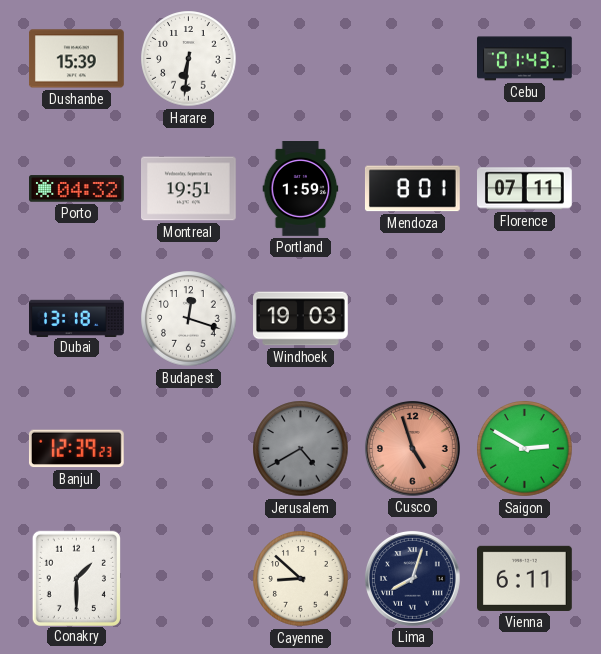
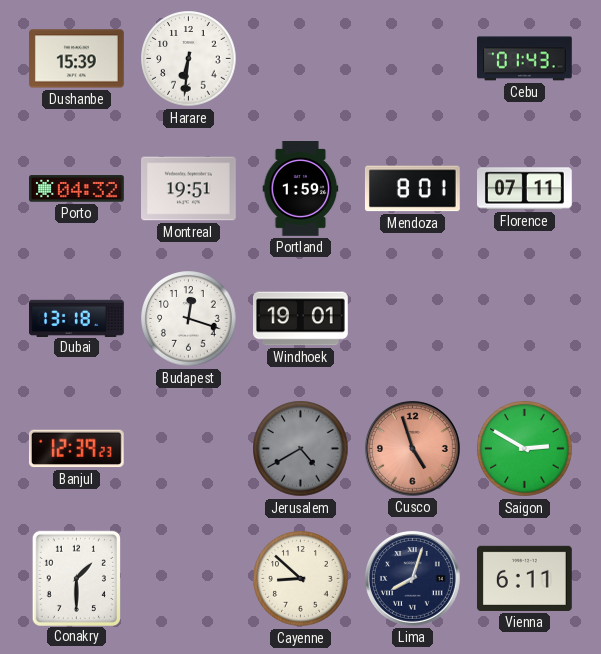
Windhoek: 19:03 -> 19:01 (301, 319)
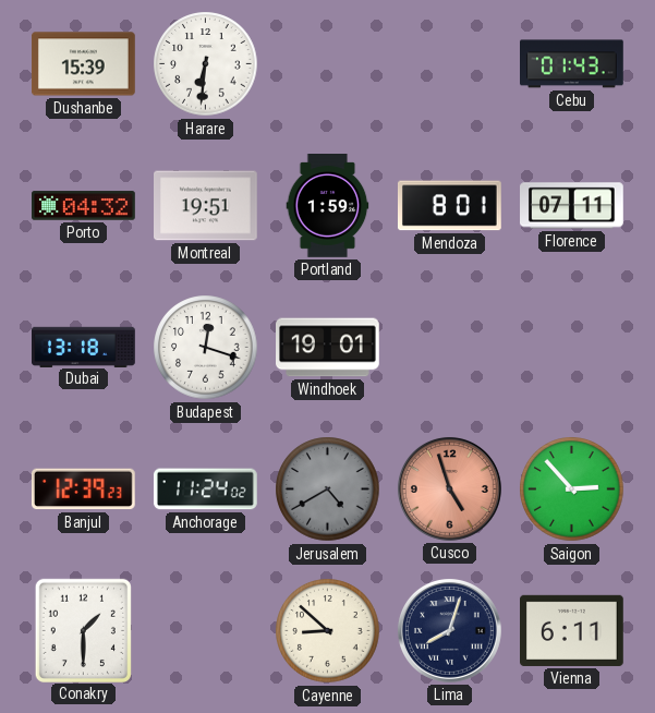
Anchorage: none -> 11:24 (205, 490)
Saigon: 2:50 -> 2:53 (572, 490)
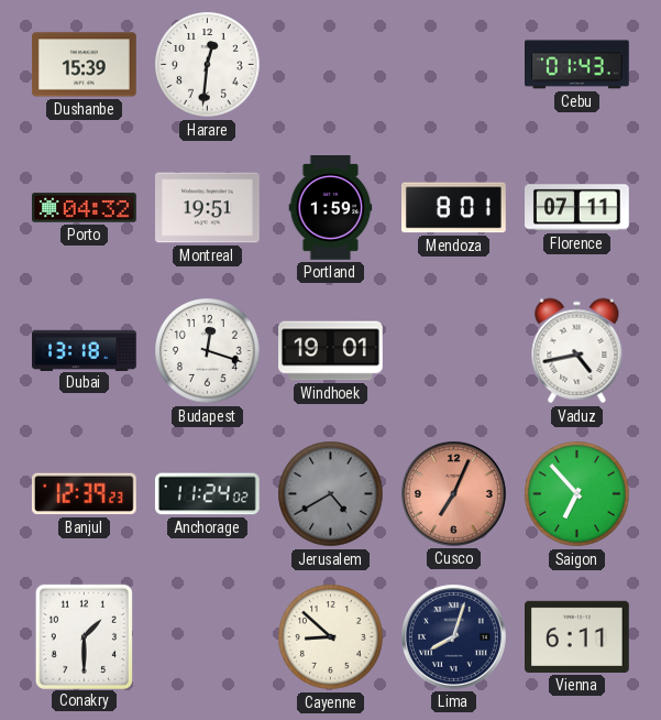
Harare: 6:31 -> 12:31 (208, 65)
Vaduz: none -> 4:43 (577, 351)
Cusco: 4:57 -> 7:04 (453, 493)
Saigon: 2:53 -> 6:53 (577, 494)
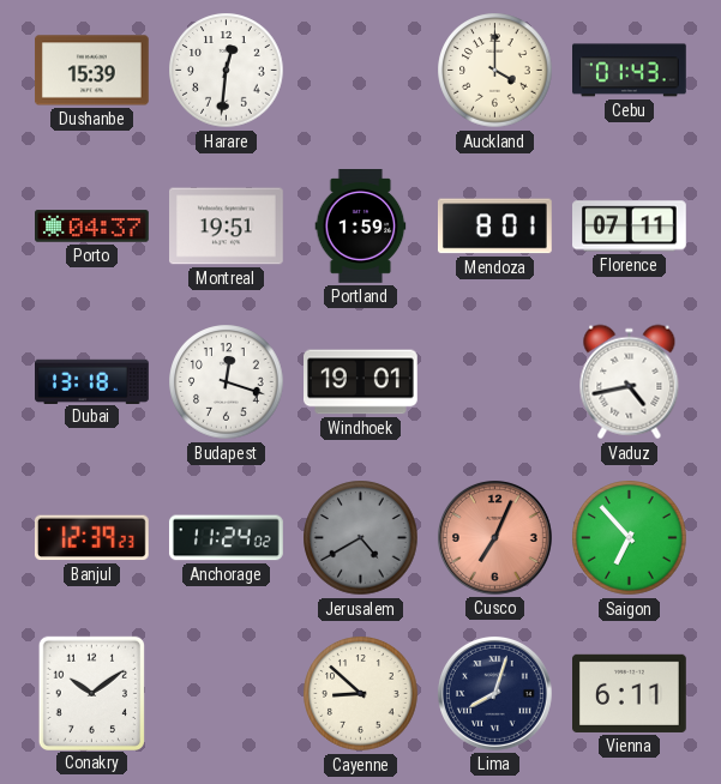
Auckland: none -> 4:00 (495, 71)
Porto: 04:32 -> 04:37 (92, 227)
Conakry: 1:30 -> 10:09 (91, 693)
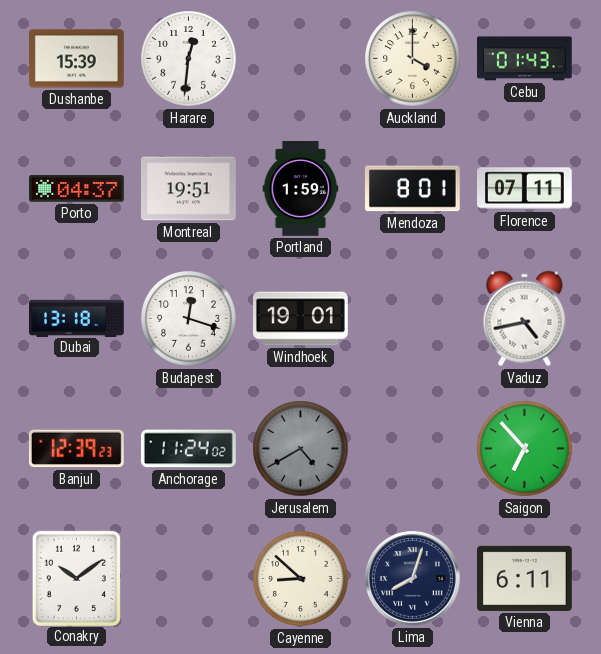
Cusco: 7:04 -> none (494, 537)
